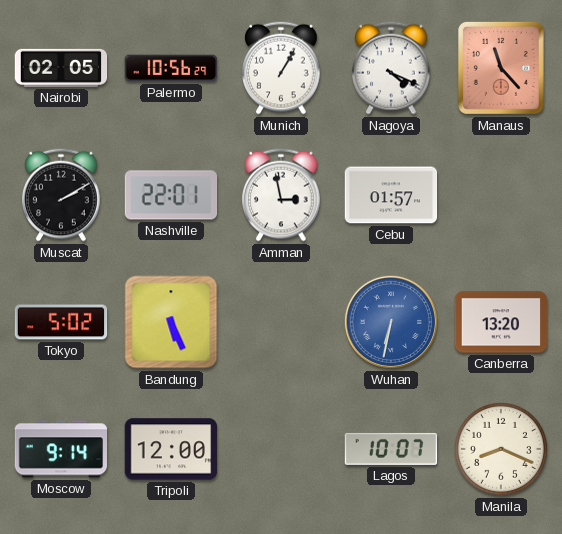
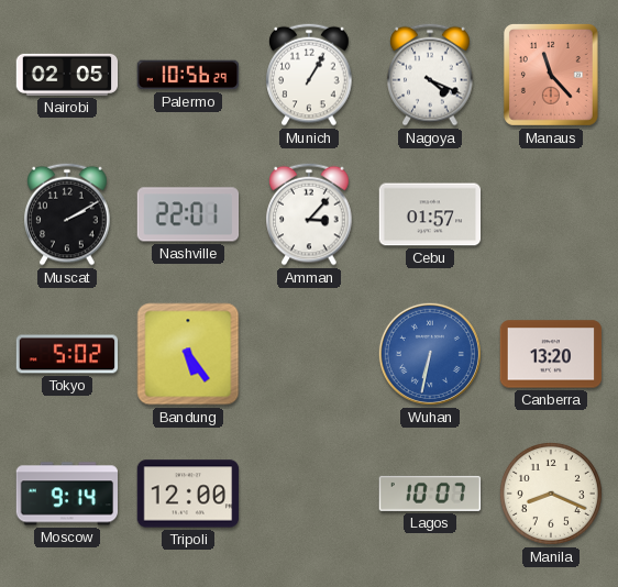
Amman: 2:58 -> 3:07 (309, 214)
Bandung: 5:26 -> 5:24 (188, 354)
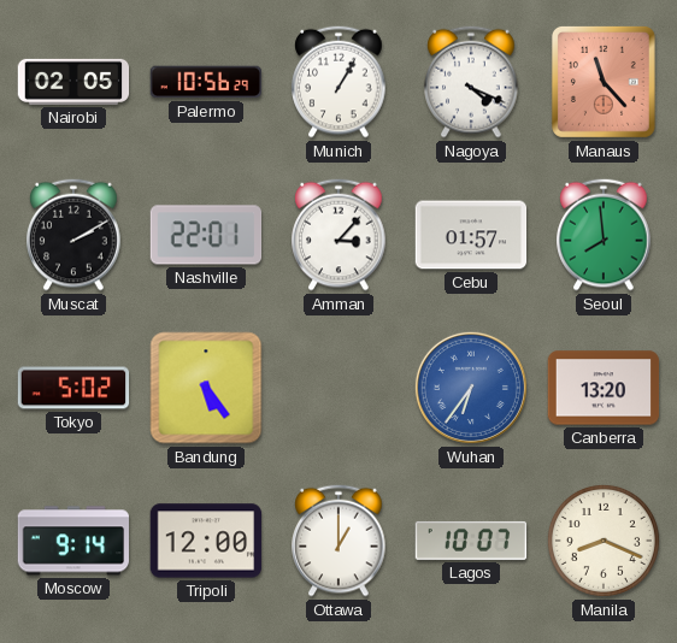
Seoul: none -> 7:59 (604, 235)
Wuhan: 6:32 -> 6:36 (471, 388)
Ottawa: none -> 1:00 (338, 541)
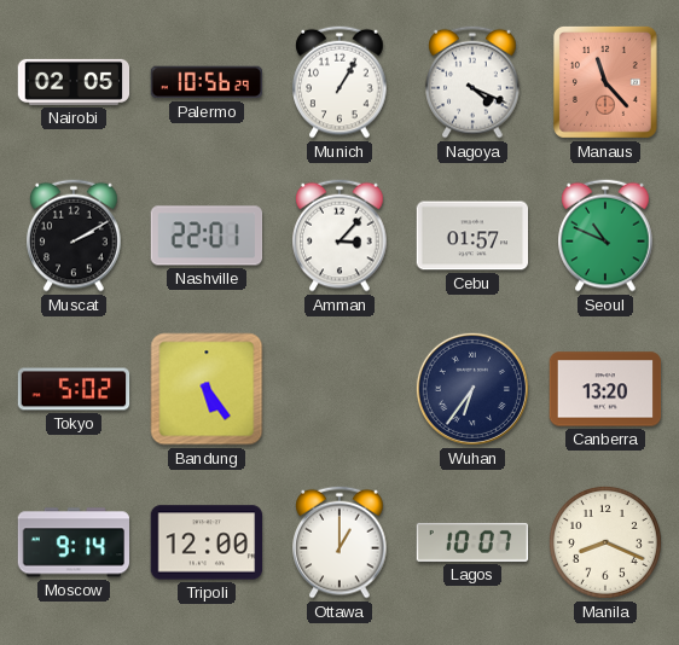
Seoul: 7:59 -> 10:49 (605, 236)
Wuhan dial: blue -> navy (472, 389)
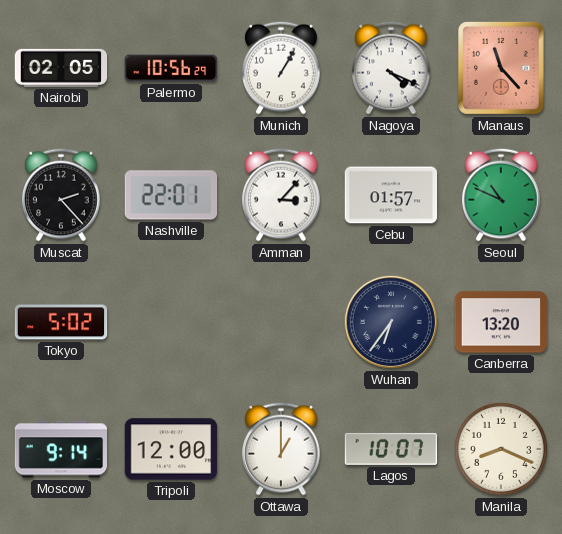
Muscat: 2:10 -> 2:23 (61, 195)
Bandung: 5:24 -> none (207, 389)
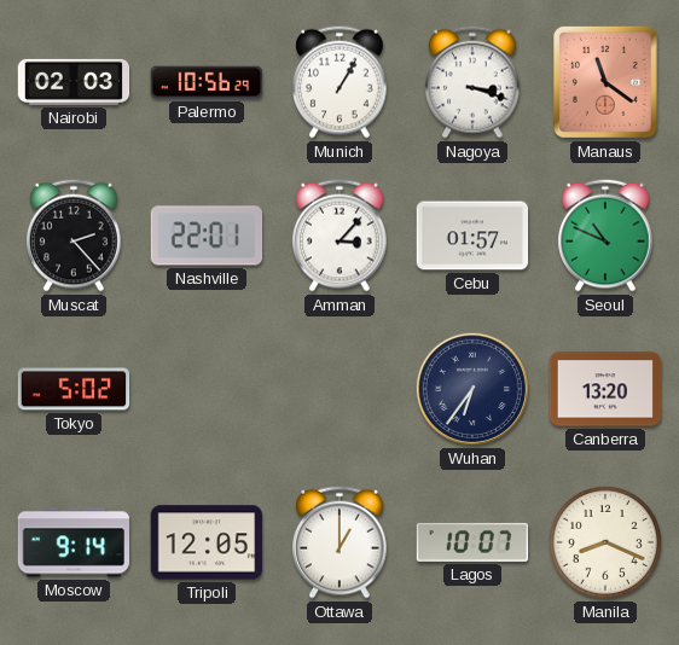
Nairobi: 02:05 -> 02:03 (74, 82)
Nagoya: 4:19 -> 3:18 (472, 82)
Manaus: 11:23 -> 11:21 (605, 82)
Tripoli: 12:00 -> 12:05 (207, 542)
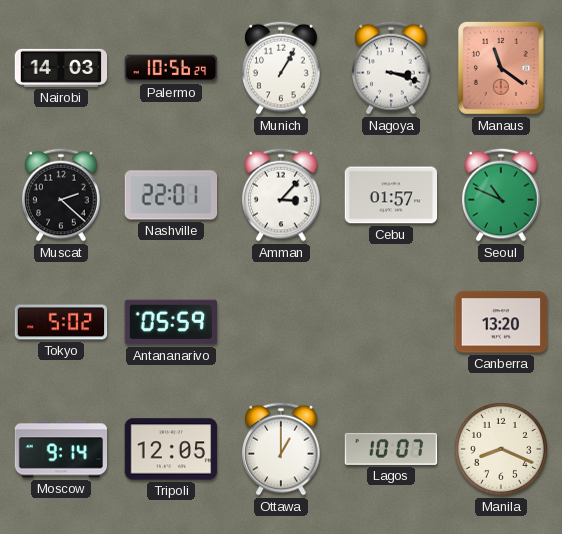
Nairobi: 02:03 -> 14:03 (61, 68)
Muscat: 2:23 -> 2:22 (61, 195)
Antananarivo: none -> 05:59 (170, 322)
Wuhan: 6:36 -> none (472, 389)
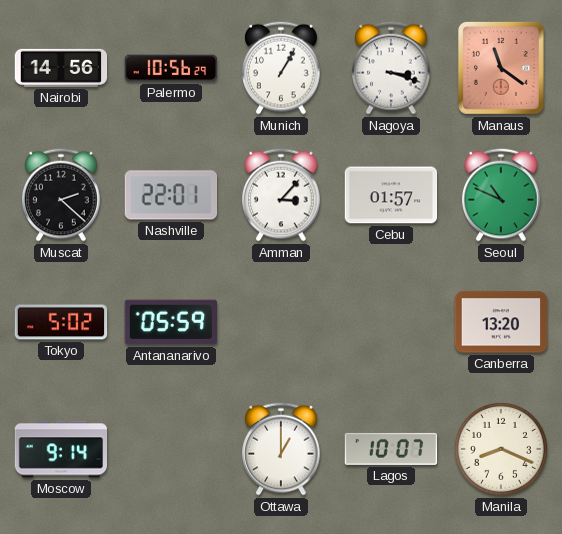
Nairobi: 14:03 -> 14:56 (61, 68)
Tripoli: 12:05 -> none (171, 449)
